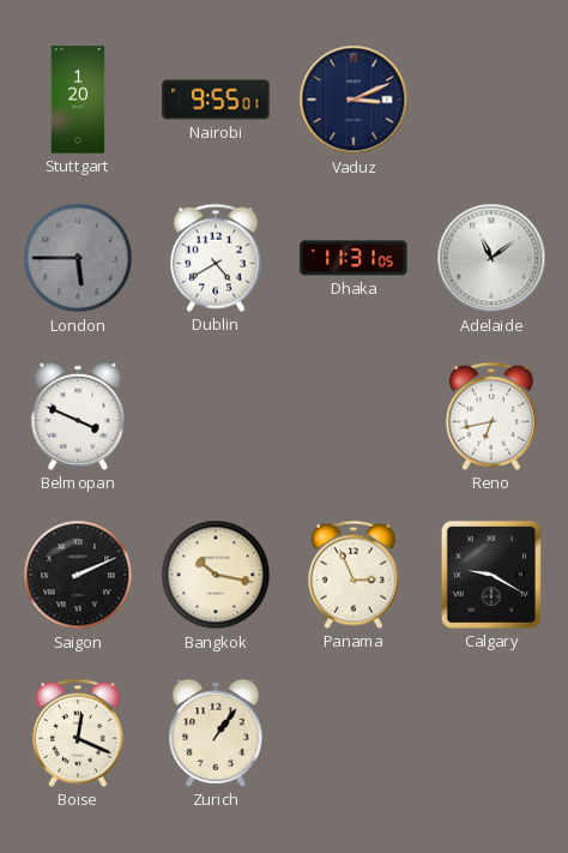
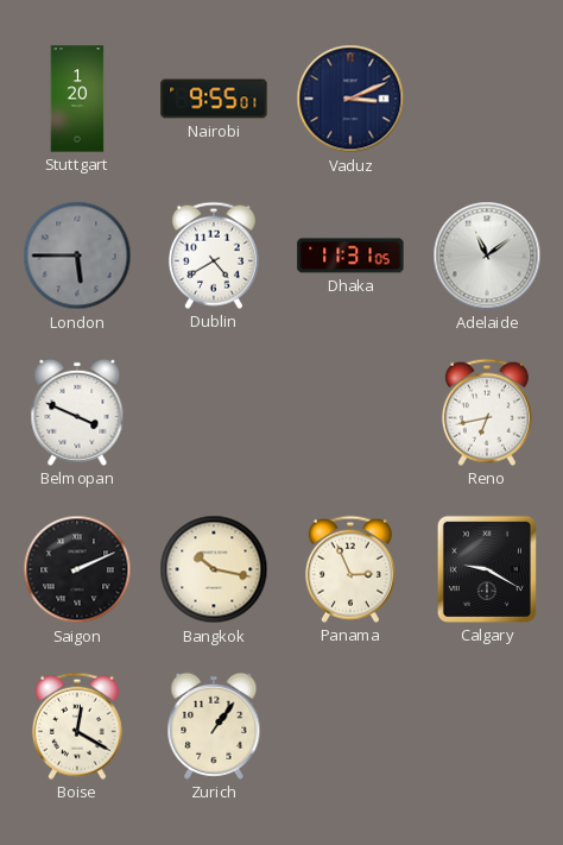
Boise: 12:19 -> 12:20 (77, 726)
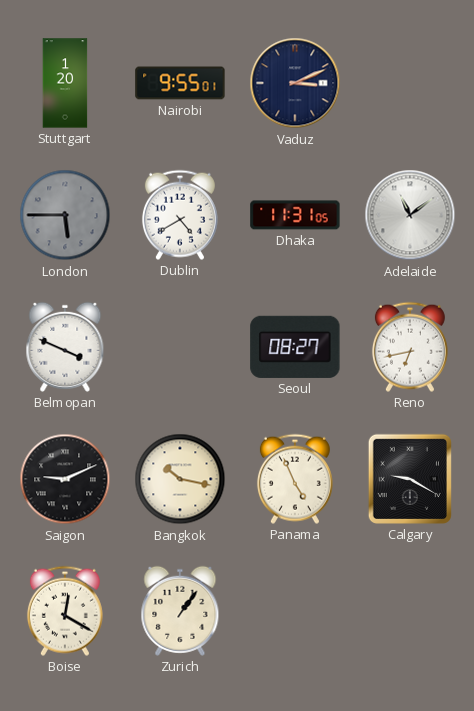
Seoul: none -> 08:27 (295, 347)
Saigon: 2:11 -> 9:11 (65, 479)
Panama: 2:56 -> 4:56 (295, 479)
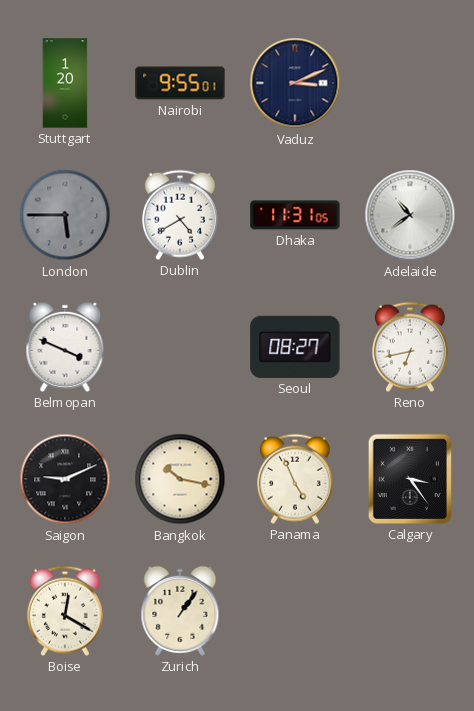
Adelaide: 11:09 -> 10:39 (410, 215)
Calgary: 9:20 -> 3:24 (410, 479)
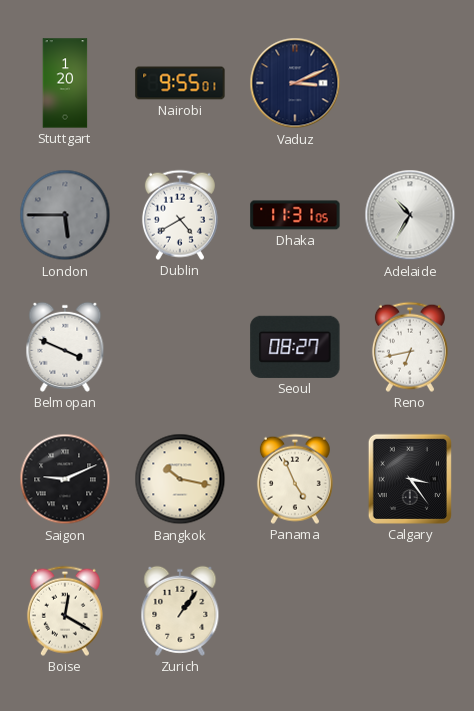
Adelaide: 10:39 -> 10:35 (410, 215)
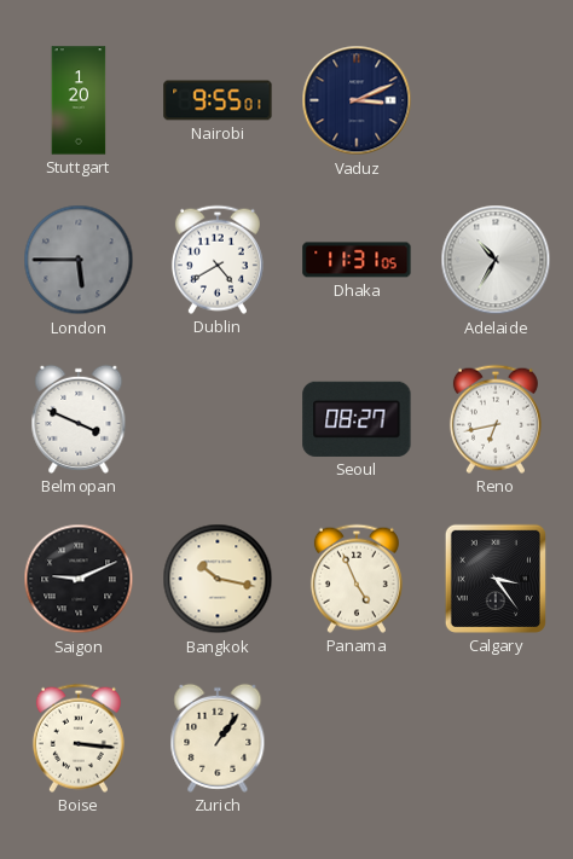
Boise: 12:20 -> 3:16 (79, 738)
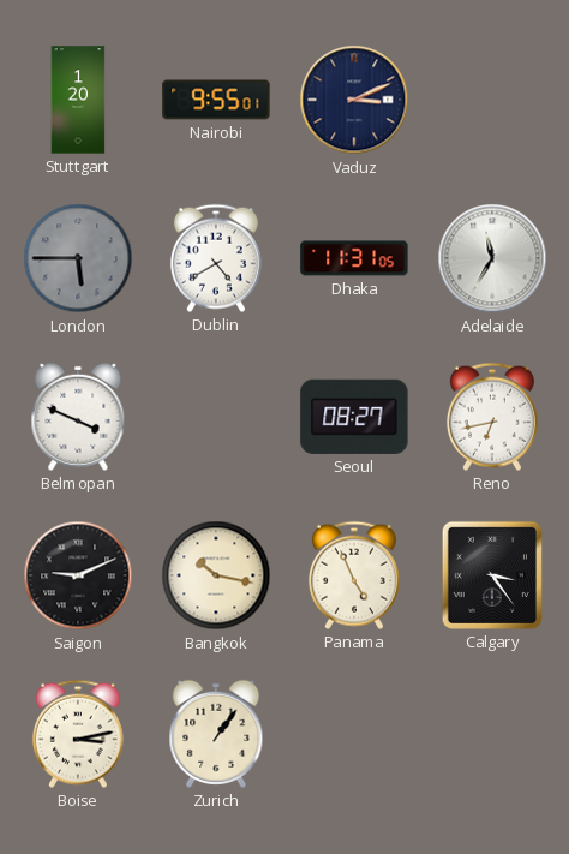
Adelaide: 10:35 -> 11:35 (492, 258)
Boise: 3:16 -> 3:13 (78, 734)
